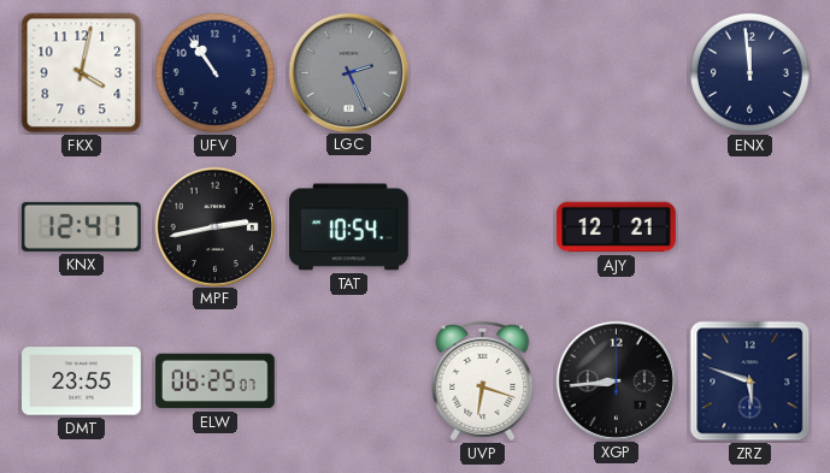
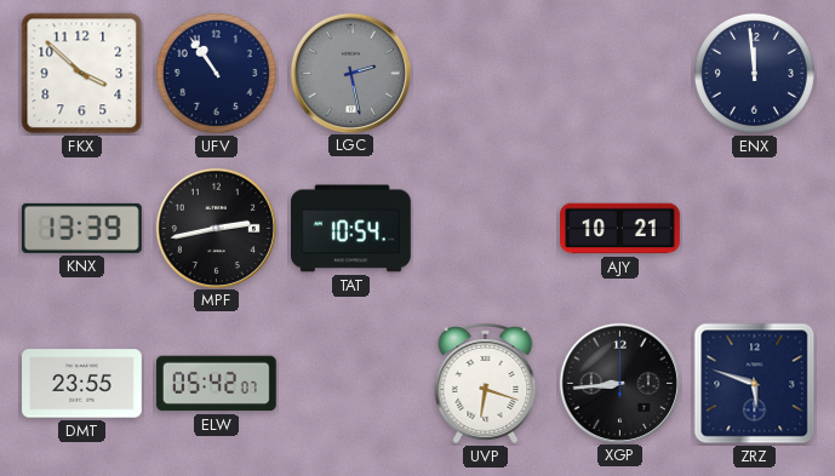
FKX: 4:02 -> 3:52 (82, 74)
LGC: 2:26 -> 2:28 (350, 73)
KNX: 12:41 -> 13:39 (81, 228)
AJY: 12:21 -> 10:21 (620, 229)
ELW: 06:25 -> 05:42 (216, 384)
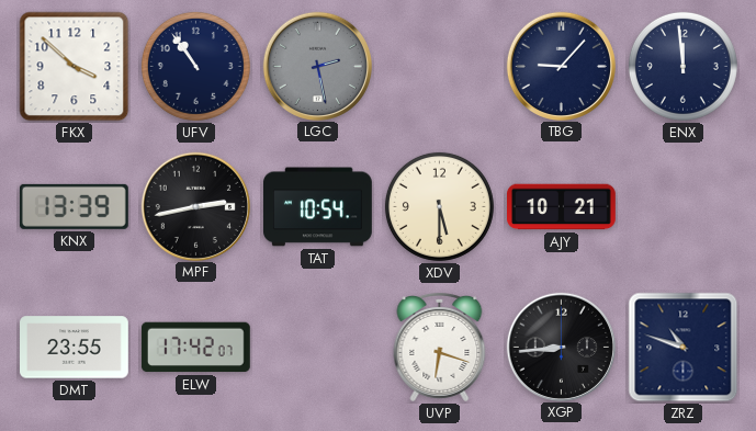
TBG: none -> 9:07 (561, 66)
XDV: none -> 5:30 (439, 206)
ELW: 05:42 -> 17:42 (195, 348)
ZRZ: 5:48 -> 10:48 (684, 348)
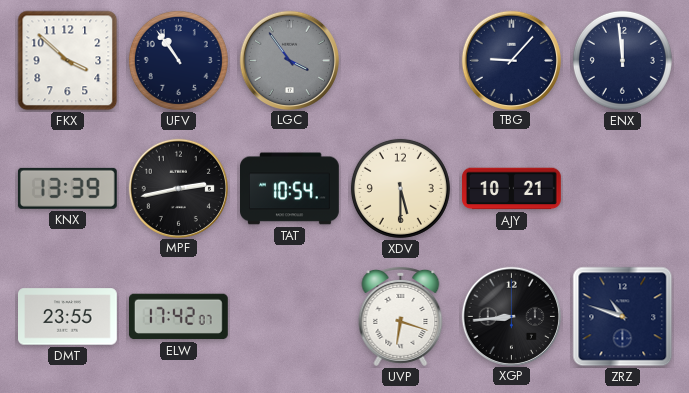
LGC: 2:28 -> 3:54 (289, 60)
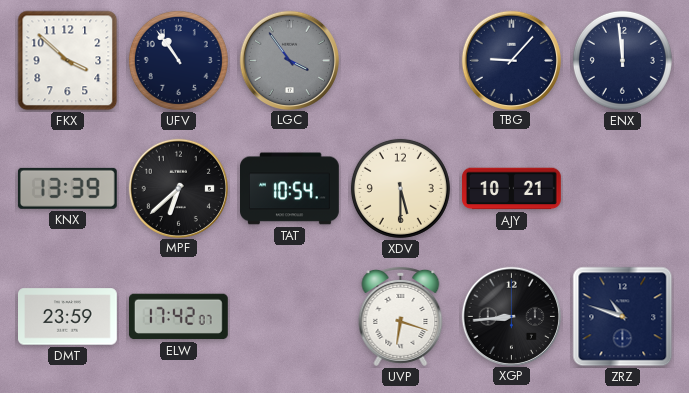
MPF: 2:43 -> 6:38 (178, 188)
DMT: 23:55 -> 23:59 (68, 317)
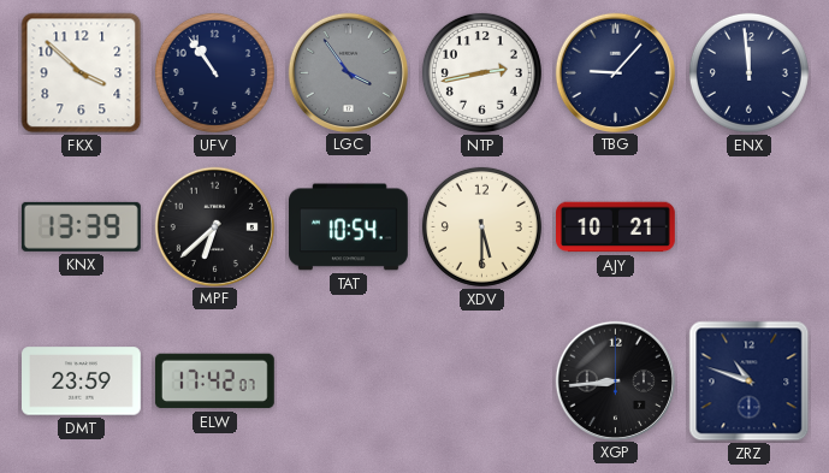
NTP: none -> 2:43 (481, 72)
UVP: 6:18 -> none (401, 316)
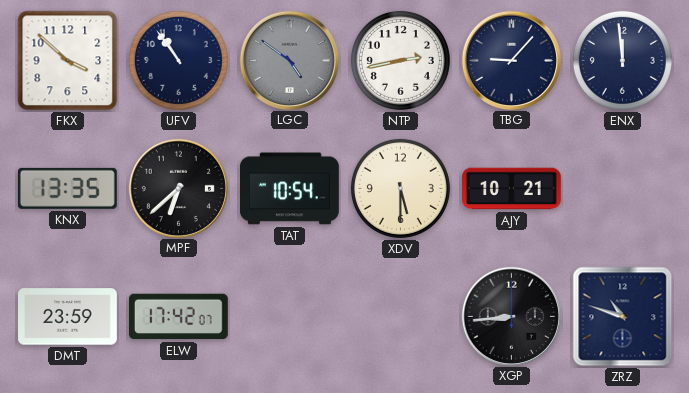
LGC: 3:54 -> 4:51 (289, 60)
KNX: 13:39 -> 13:35 (67, 188)
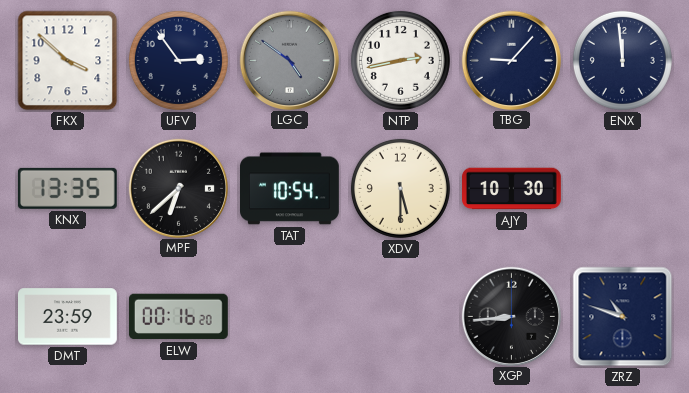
UFV: 10:54 -> 2:54 (178, 60)
AJY: 10:21 -> 10:30 (512, 189)
ELW: 17:42 -> 00:16 (178, 317)
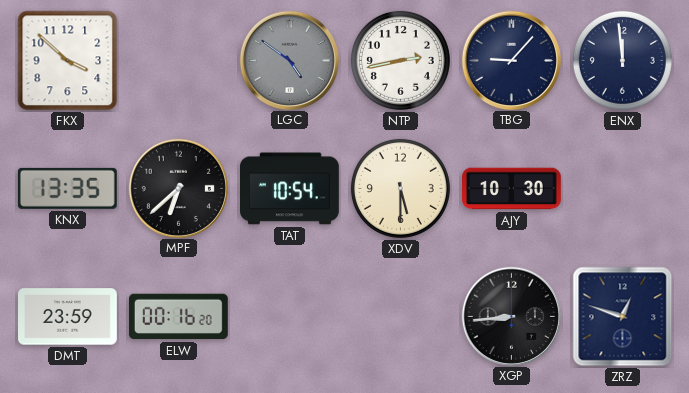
UFV: 2:54 -> none (178, 60)
ZRZ: 10:48 -> 12:48 (623, 317)
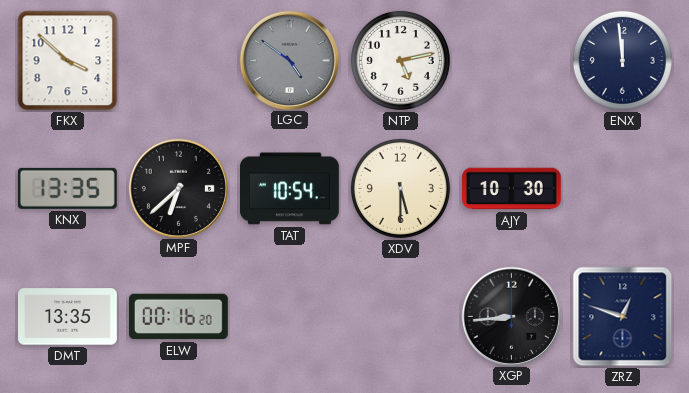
NTP: 2:43 -> 5:13 (400, 60)
TBG: 9:07 -> none (511, 60)
DMT: 23:59 -> 13:35 (68, 317)
